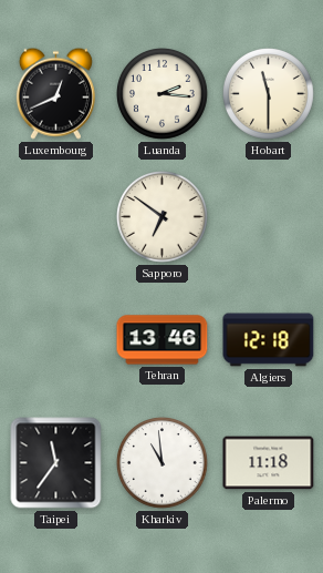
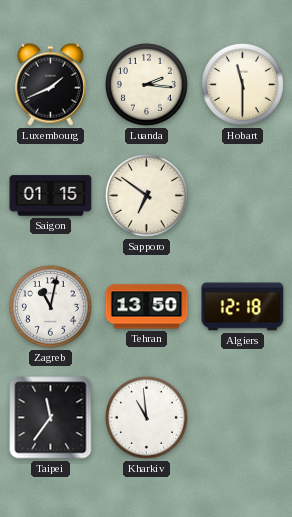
Luxembourg: 12:41 -> 1:41 (50, 84)
Saigon: none -> 01:15 (51, 196)
Zagreb: none -> 11:02 (51, 307)
Tehran: 13:46 -> 13:50 (147, 307)
Palermo: 11:18 -> none (269, 463)
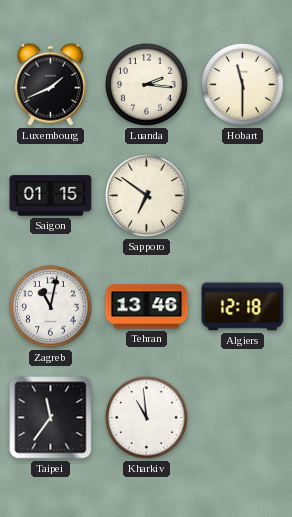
Tehran: 13:50 -> 13:46 (147, 307)
